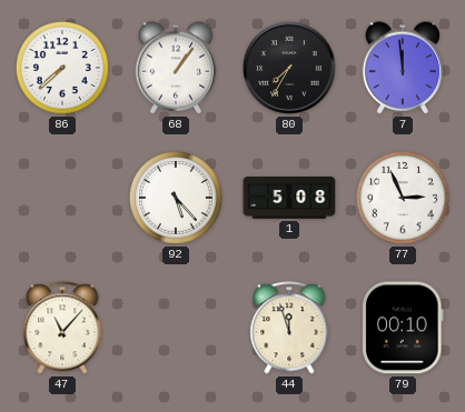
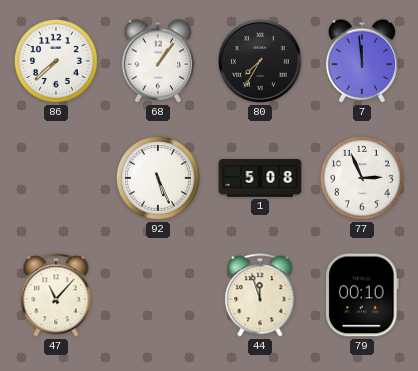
92: 5:23 -> 5:26 (158, 178)
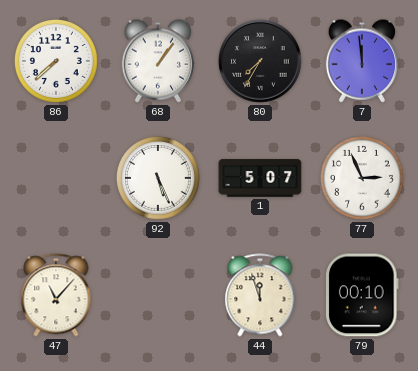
1: 5:08 -> 5:07 (260, 178)
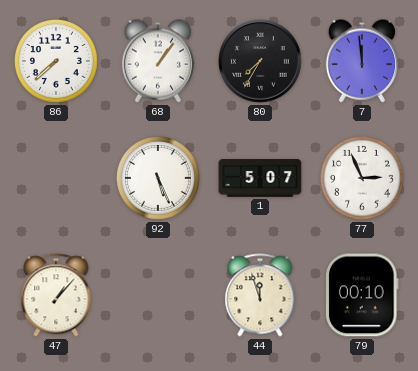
47: 11:07 -> 1:07 (56, 295)
